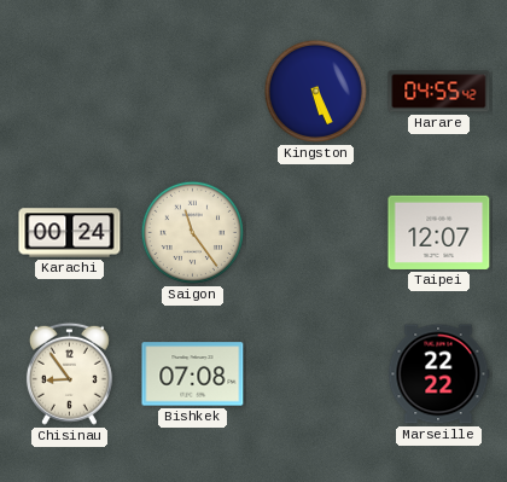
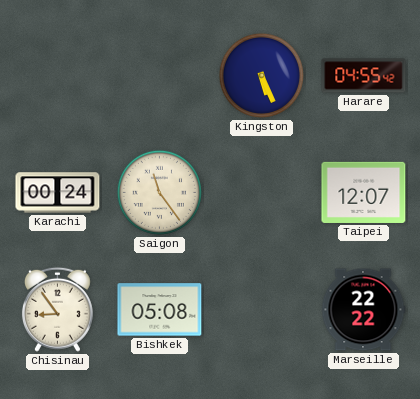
Bishkek: 07:08 -> 05:08 (160, 310)
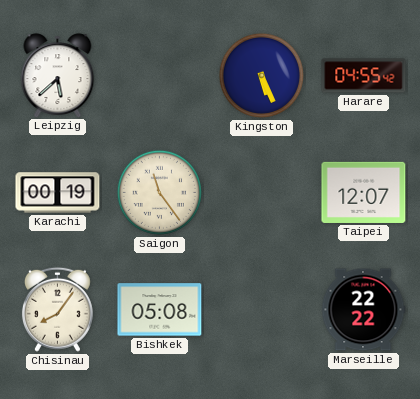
Leipzig: none -> 5:38 (58, 75)
Karachi: 00:24 -> 00:19 (58, 193)
Chisinau: 8:54 -> 8:06 (57, 309)
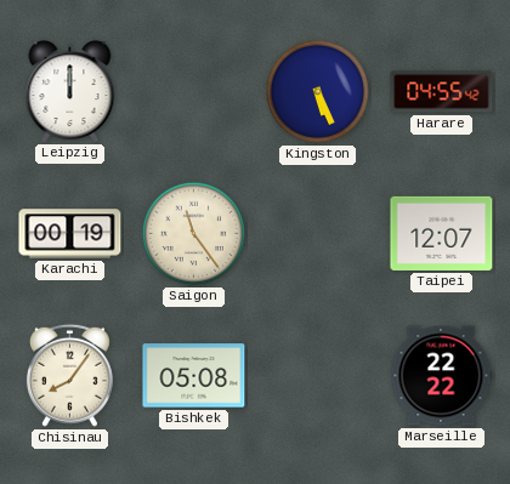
Leipzig: 5:38 -> 12:00 (70, 91)
